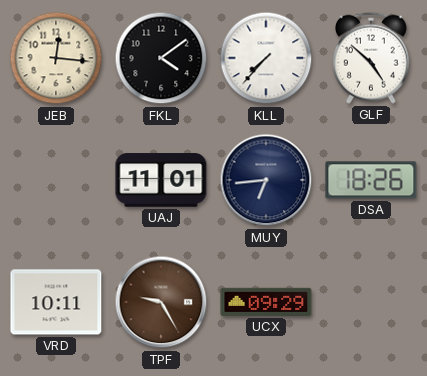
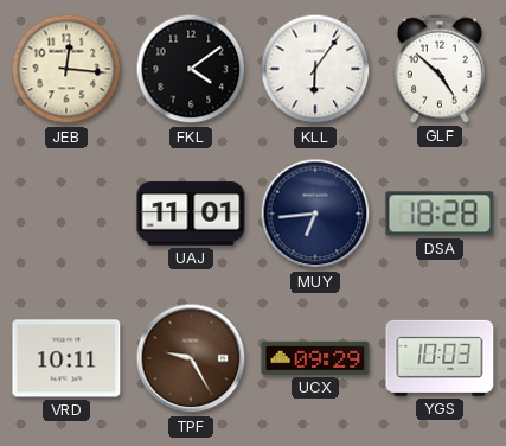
KLL: 7:37 -> 6:06 (315, 69)
DSA: 18:26 -> 18:28 (440, 214)
YGS: none -> 10:03 (440, 358)
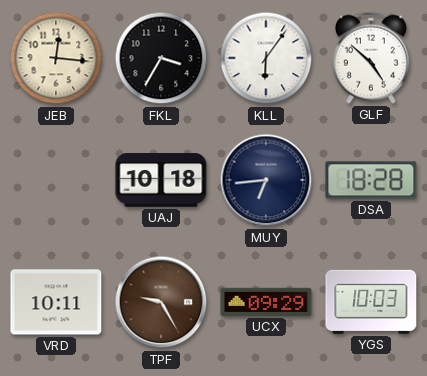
FKL: 4:09 -> 3:35 (161, 58)
UAJ: 11:01 -> 10:18 (161, 180)
